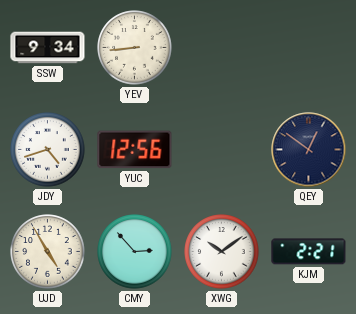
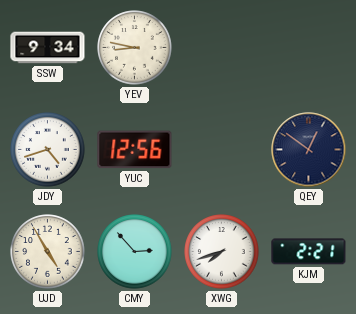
YEV: 8:44 -> 8:47 (135, 48)
XWG: 10:09 -> 7:42 (222, 252)
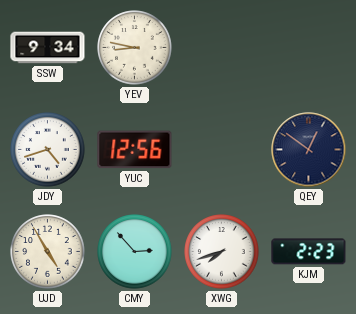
KJM: 2:21 -> 2:23 (309, 252)
